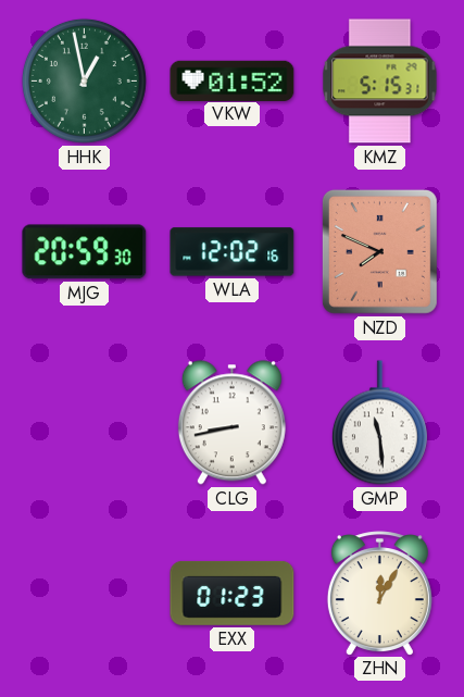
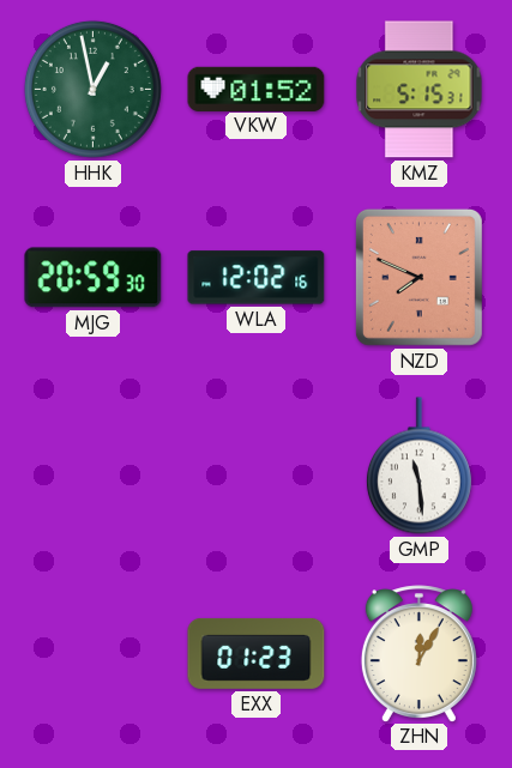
CLG: 8:43 -> none (231, 423)
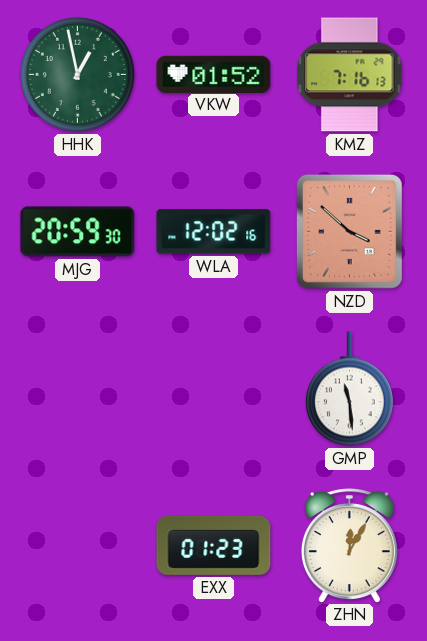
KMZ: 5:15 -> 7:16 (350, 75)
NZD: 7:49 -> 3:52 (349, 231)
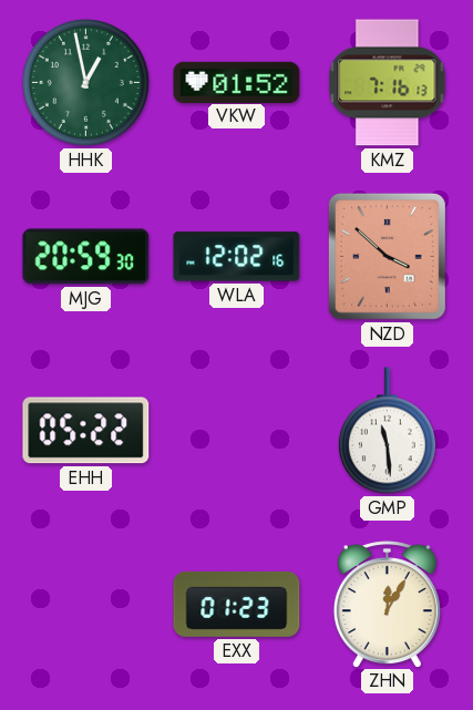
EHH: none -> 05:22 (86, 431)
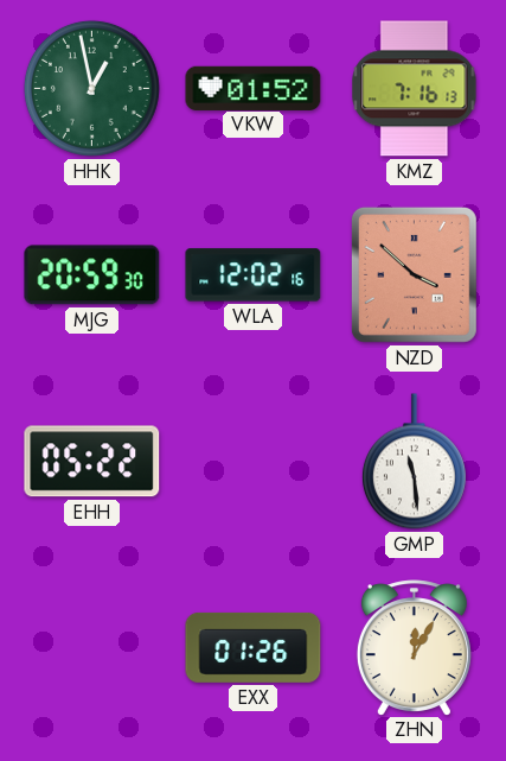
EXX: 01:23 -> 01:26 (254, 647)
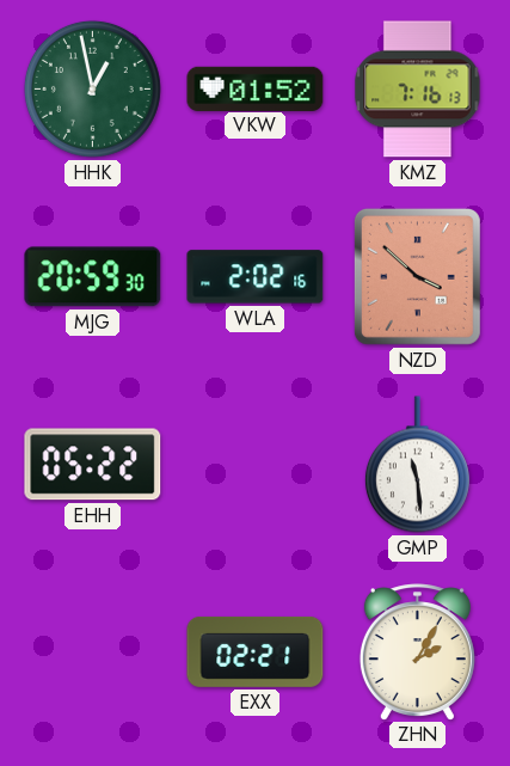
WLA: 12:02 -> 2:02 (256, 277)
EXX: 01:26 -> 02:21 (256, 651)
ZHN: 12:05 -> 2:05 (417, 651)
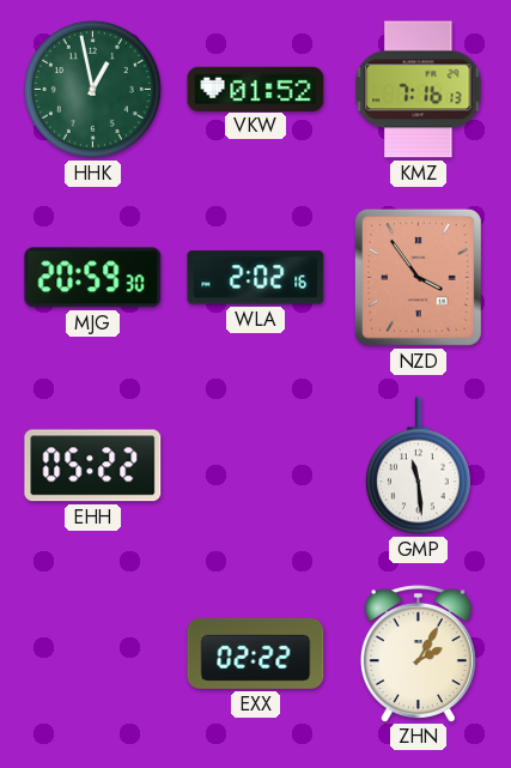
NZD: 3:52 -> 3:54 (418, 277)
EXX: 02:21 -> 02:22 (256, 653)
